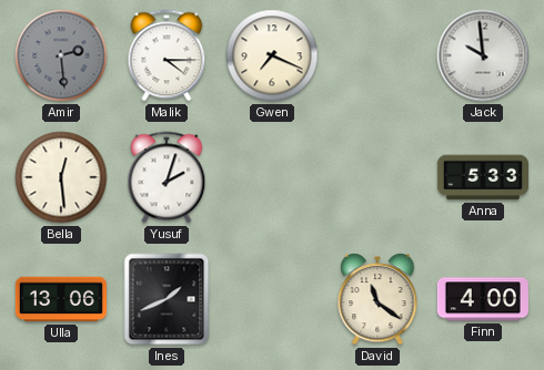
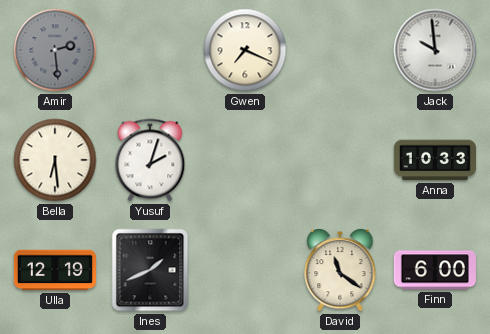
Malik: 4:15 -> none (167, 55)
Bella: 12:29 -> 6:29 (55, 160)
Anna: 5:33 -> 10:33 (435, 160)
Ulla: 13:06 -> 12:19 (55, 270)
Finn: 4:00 -> 6:00 (435, 270)
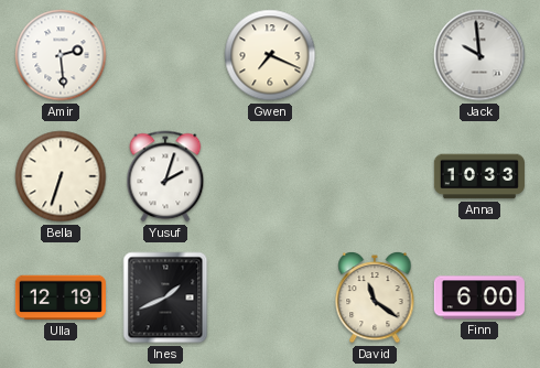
Amir dial: grey -> white (61, 55)
Bella: 6:29 -> 6:33 (61, 176)
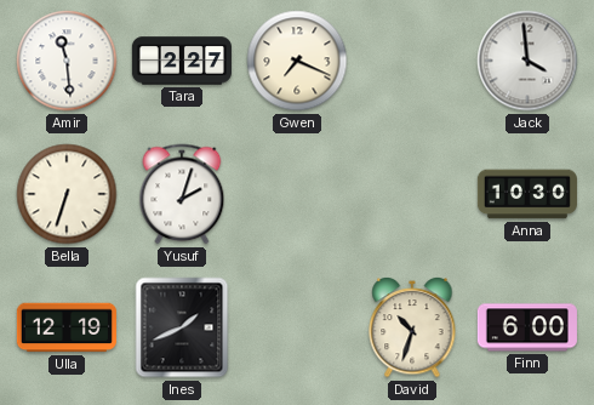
Amir: 2:29 -> 11:29 (67, 61)
Tara: none -> 2:27 (182, 61)
Jack: 9:59 -> 3:59 (527, 61)
Anna: 10:33 -> 10:30 (527, 194)
David: 11:21 -> 10:33 (412, 327)
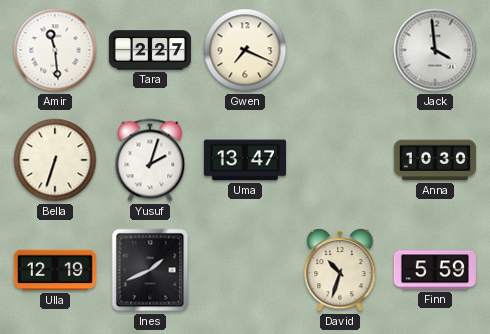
Uma: none -> 13:47 (245, 160)
Finn: 6:00 -> 5:59 (435, 270)
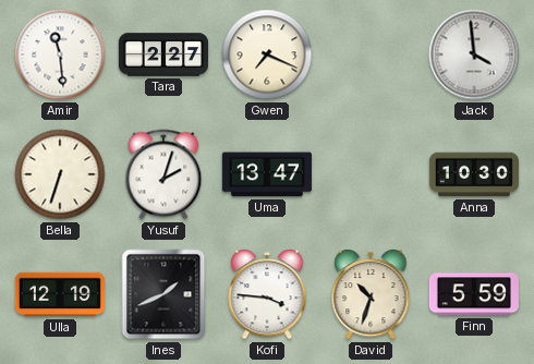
Kofi: none -> 3:46 (267, 294)
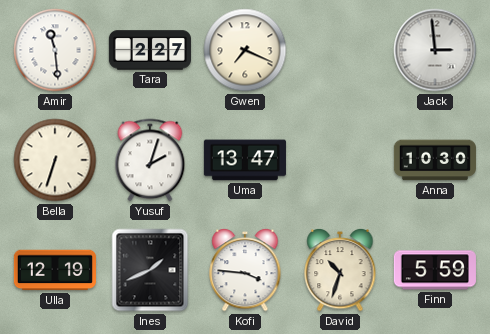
Jack: 3:59 -> 2:59 (435, 50)
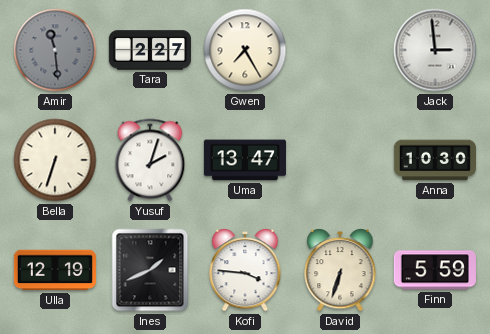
Amir dial: white -> grey (55, 50)
Gwen: 7:19 -> 7:25 (245, 50)
David: 10:33 -> 6:33 (340, 270)
